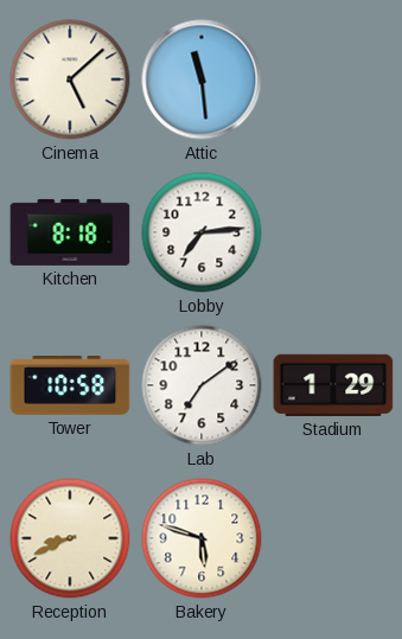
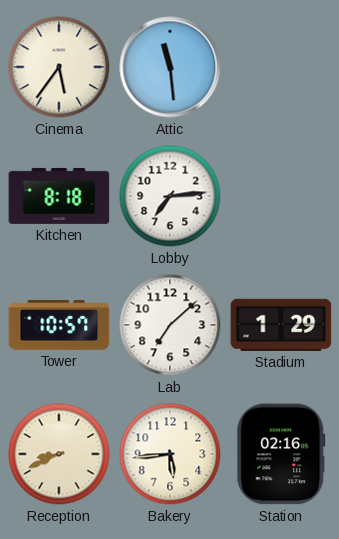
Cinema: 5:08 -> 5:36 (59, 67)
Tower: 10:58 -> 10:57 (59, 326)
Lab: 7:09 -> 7:08 (170, 325)
Bakery: 5:48 -> 5:44 (170, 454)
Station: none -> 02:16 (281, 454)
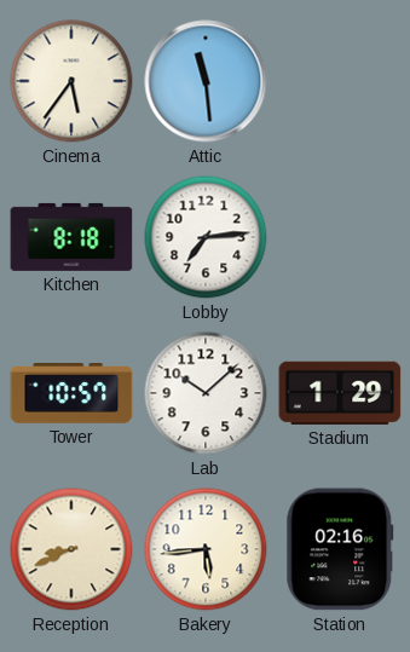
Lab: 7:08 -> 10:08 (206, 393)
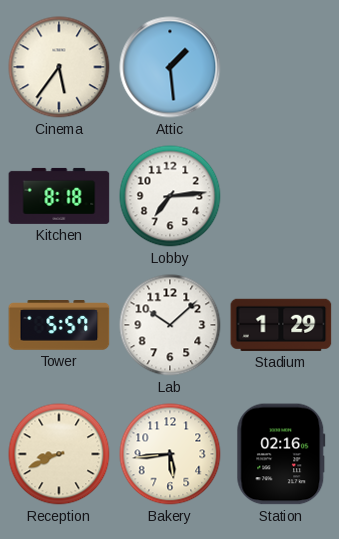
Attic: 11:29 -> 1:29 (170, 67)
Tower: 10:57 -> 5:57 (59, 326)
